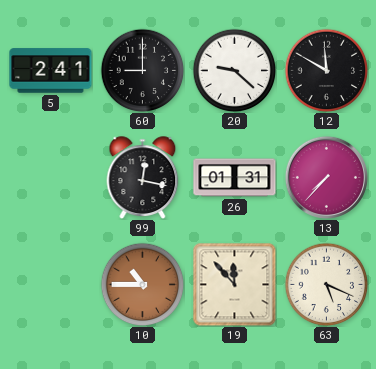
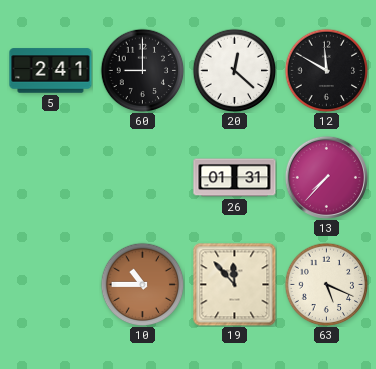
20: 9:22 -> 12:22 (234, 70)
99: 12:17 -> none (143, 178)
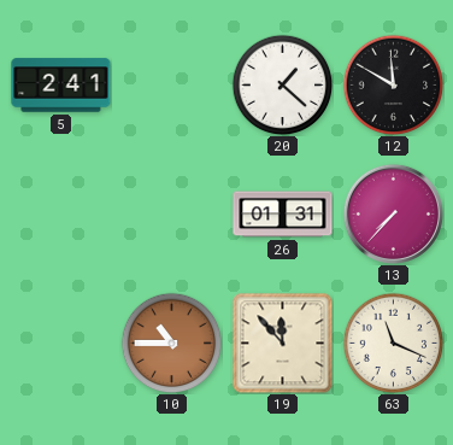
60: 9:00 -> none (142, 70)
20: 12:22 -> 1:22 (282, 84)
63: 5:19 -> 11:19 (393, 342)
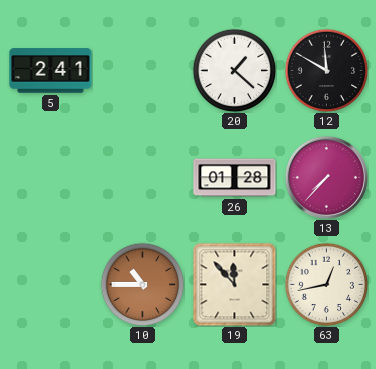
26: 01:31 -> 01:28 (235, 178)
63: 11:19 -> 12:43 (326, 284)
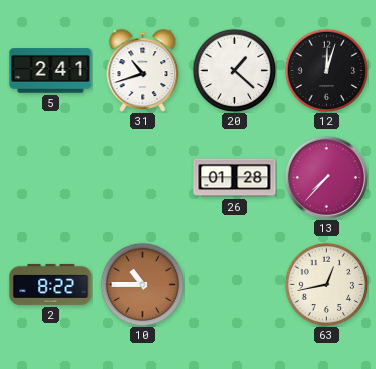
31: none -> 10:42 (143, 71)
12: 11:50 -> 12:03 (326, 70)
2: none -> 8:22 (51, 284)
19: 11:53 -> none (234, 284)
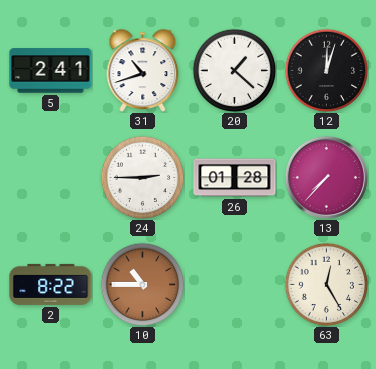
24: none -> 2:45 (142, 177)
63: 12:43 -> 12:25 (326, 284)
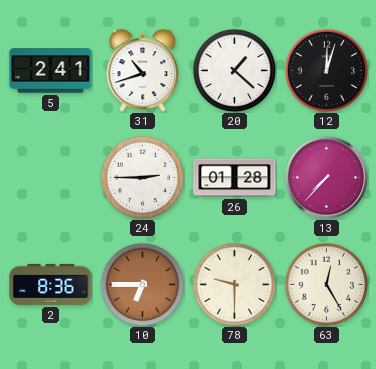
2: 8:22 -> 8:36 (51, 284)
10: 10:45 -> 6:45 (142, 284)
78: none -> 9:30 (234, 284)
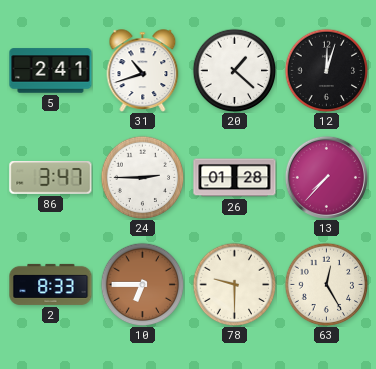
86: none -> 3:47 (51, 178)
2: 8:36 -> 8:33 (51, 284)
